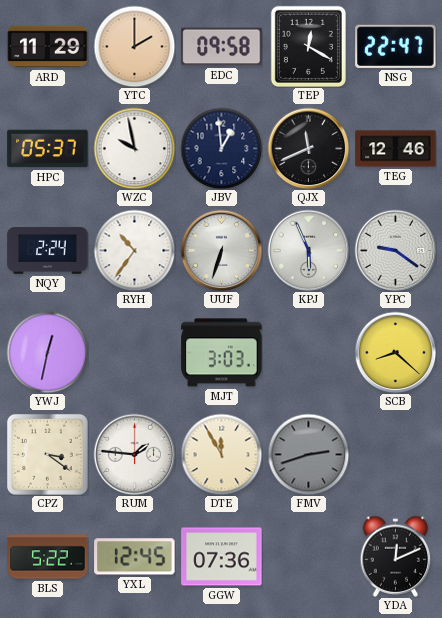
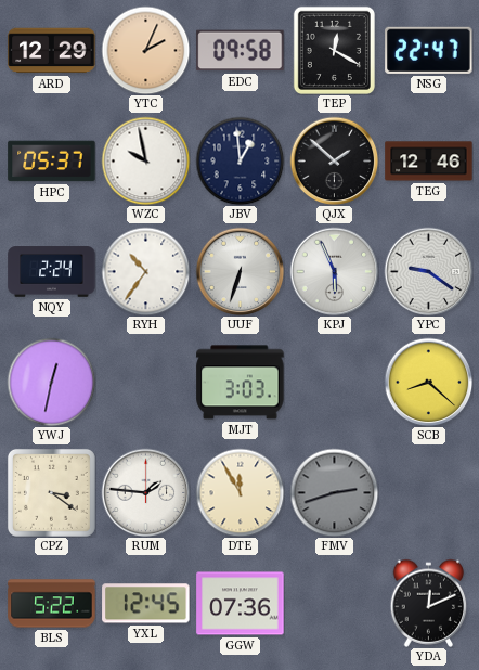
ARD: 11:29 -> 12:29 (52, 51)
YTC: 2:00 -> 2:04 (145, 50)
QJX: 11:41 -> 1:52 (334, 160)
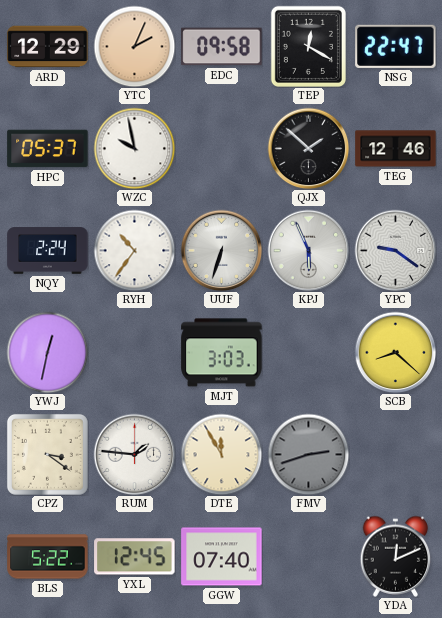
JBV: 12:59 -> none (239, 160)
GGW: 07:36 -> 07:40 (222, 557)
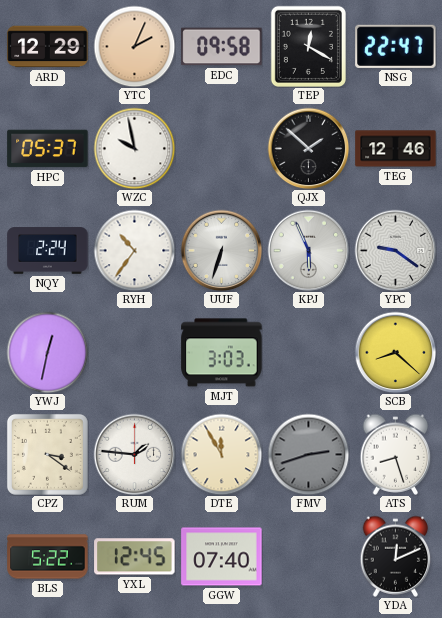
ATS: none -> 8:27 (396, 454)
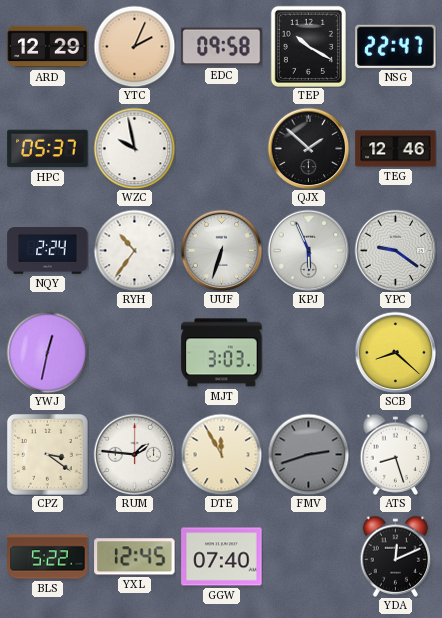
TEP: 12:20 -> 10:20 (308, 46)
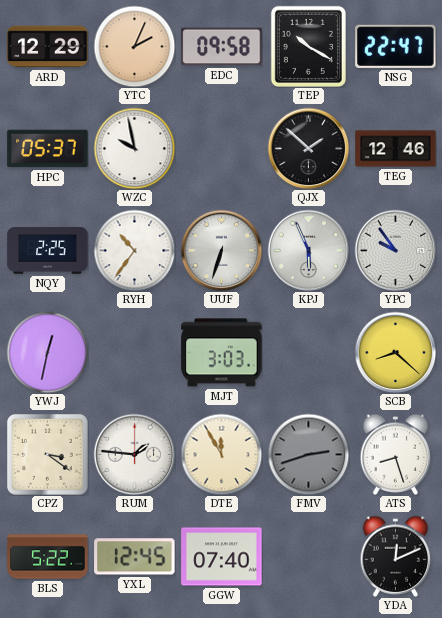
NQY: 2:24 -> 2:25 (48, 251)
YPC: 9:21 -> 9:54 (395, 250)
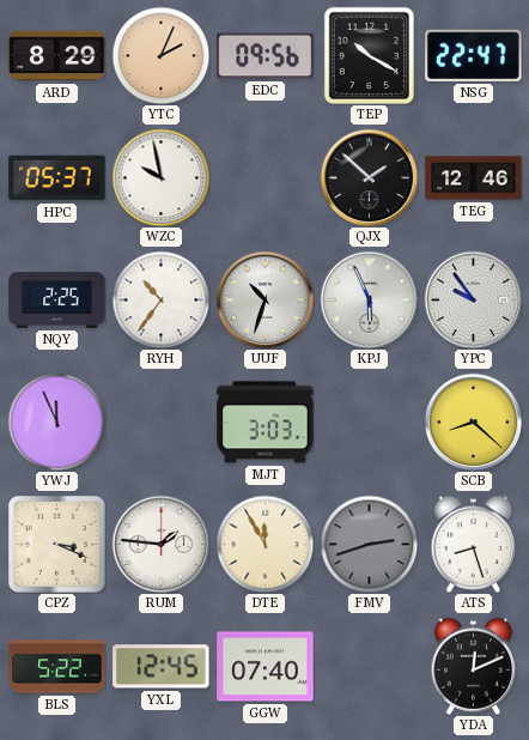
ARD: 12:29 -> 8:29 (57, 56)
EDC: 09:58 -> 09:56 (266, 56)
UUF: 6:33 -> 10:33 (264, 299)
YWJ: 12:32 -> 11:56 (56, 421)
CPZ: 3:21 -> 3:19 (56, 544)
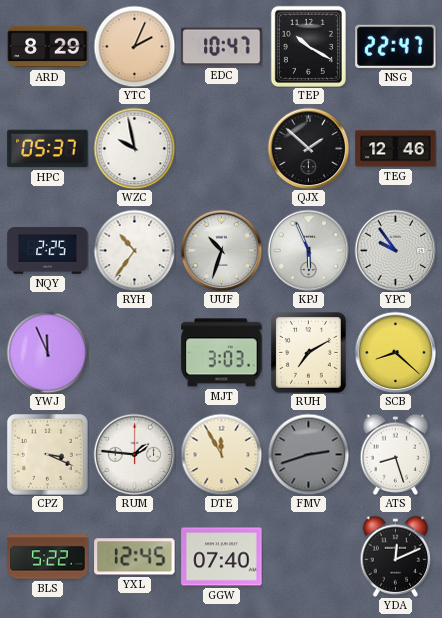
EDC: 09:56 -> 10:47 (222, 47)
RUH: none -> 7:10 (309, 353)
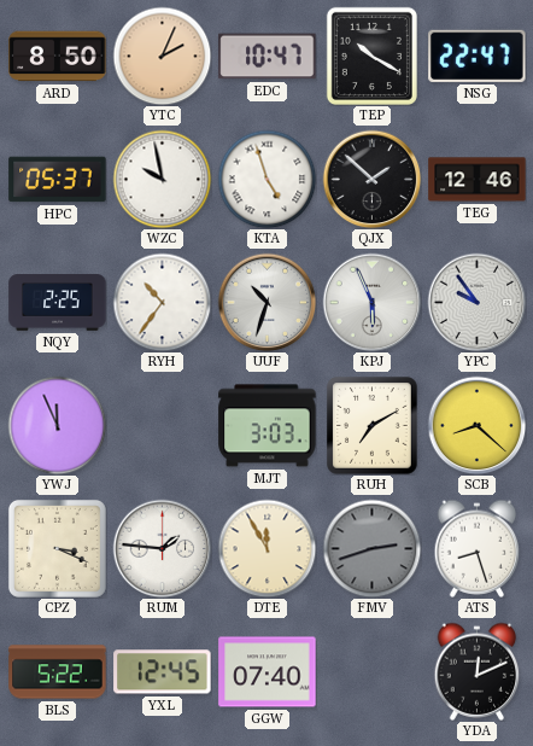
ARD: 8:29 -> 8:50 (58, 57)
KTA: none -> 4:57 (266, 179)
